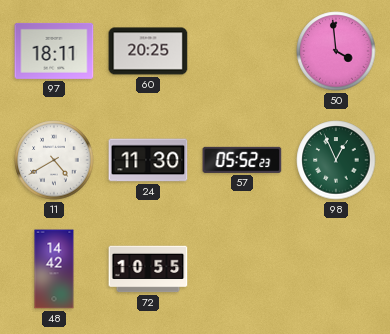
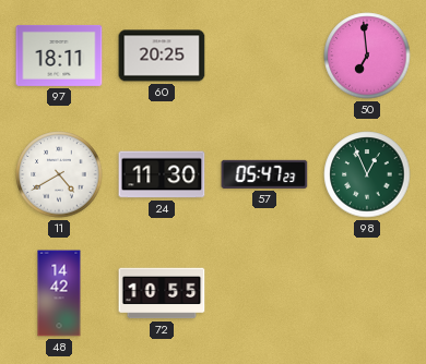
50: 3:59 -> 6:59 (367, 56)
57: 05:52 -> 05:47 (264, 174)
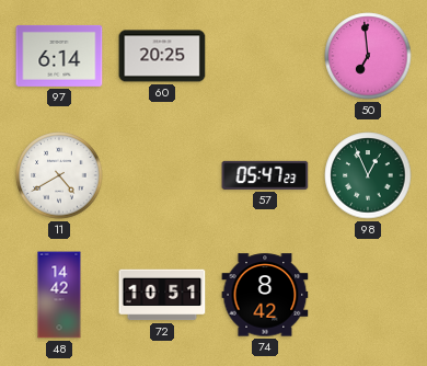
97: 18:11 -> 6:14 (59, 56)
24: 11:30 -> none (162, 174)
72: 10:55 -> 10:51 (162, 295)
74: none -> 8:42 (265, 295)
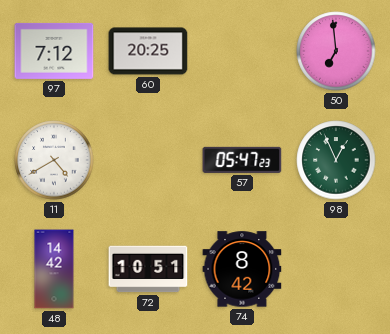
97: 6:14 -> 7:12 (54, 51)
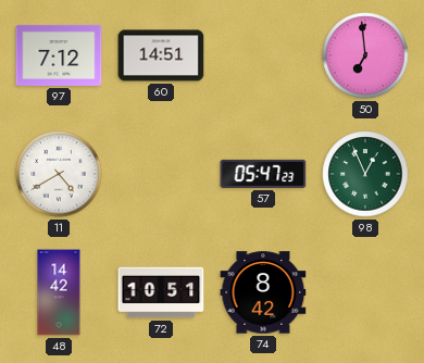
60: 20:25 -> 14:51 (161, 55)
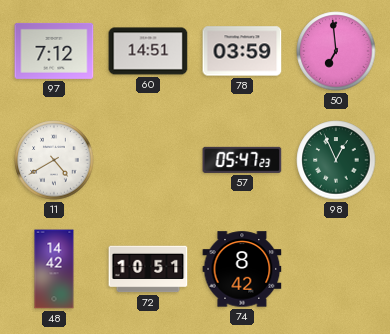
78: none -> 03:59 (242, 51)
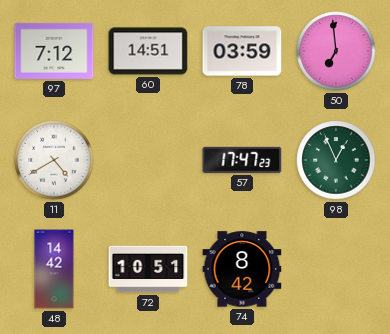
57: 05:47 -> 17:47 (242, 160)
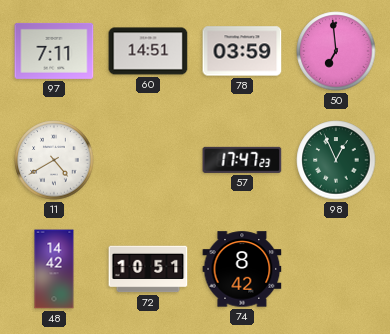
97: 7:12 -> 7:11 (54, 51)
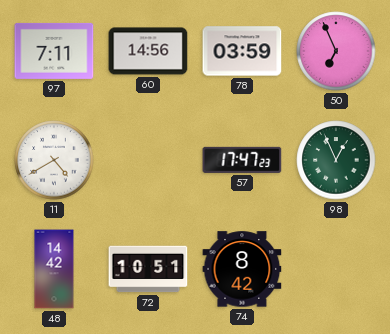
60: 14:51 -> 14:56 (148, 51)
50: 6:59 -> 6:56 (336, 51)
